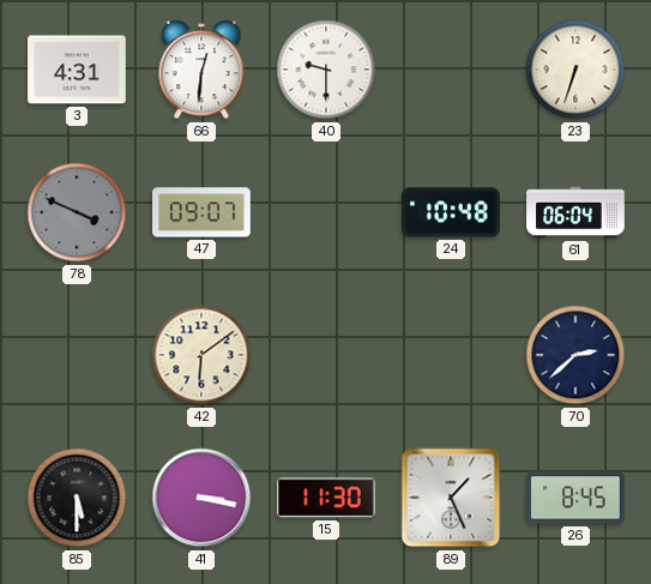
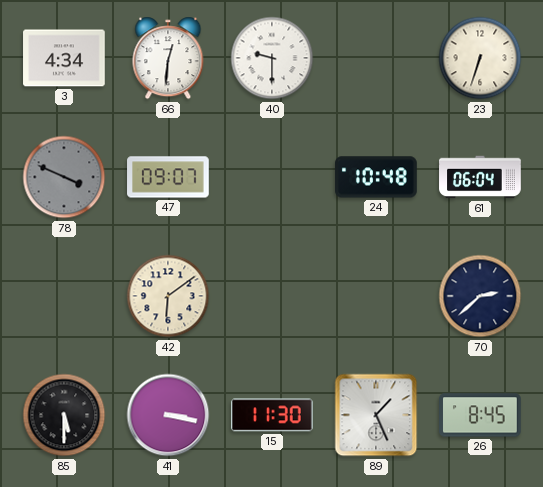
3: 4:31 -> 4:34 (64, 58)
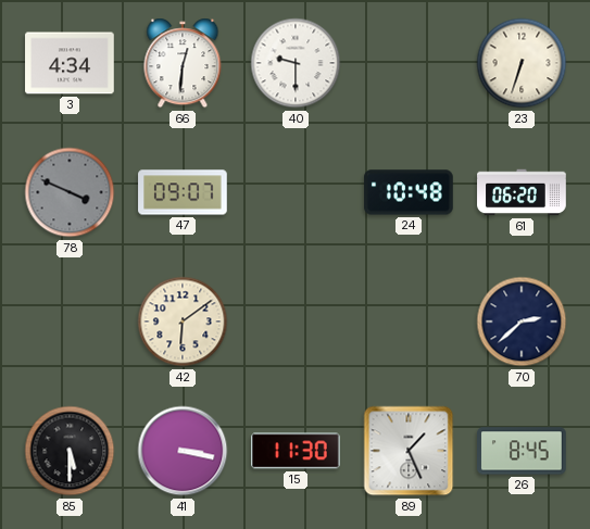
61: 06:04 -> 06:20 (522, 192)
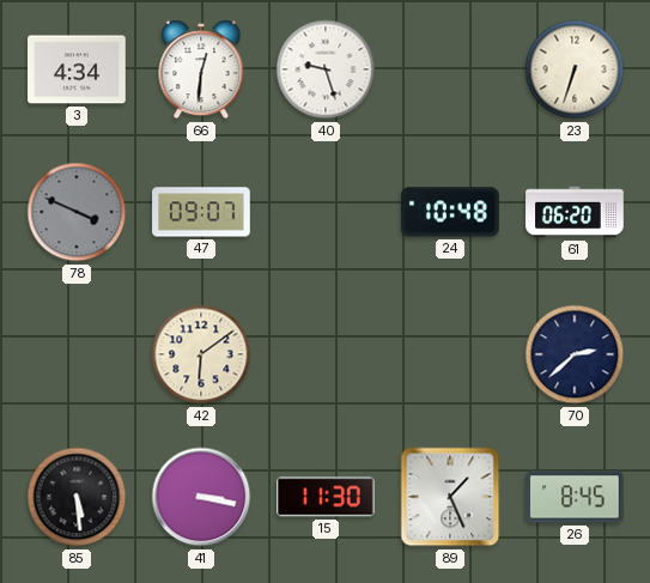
40: 9:30 -> 9:27 (326, 69)
85: 5:30 -> 5:29 (77, 497)
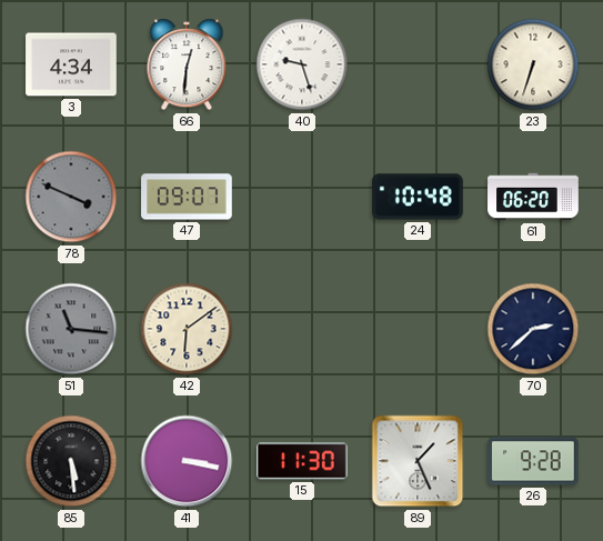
51: none -> 11:16 (71, 329)
26: 8:45 -> 9:28 (533, 461)
